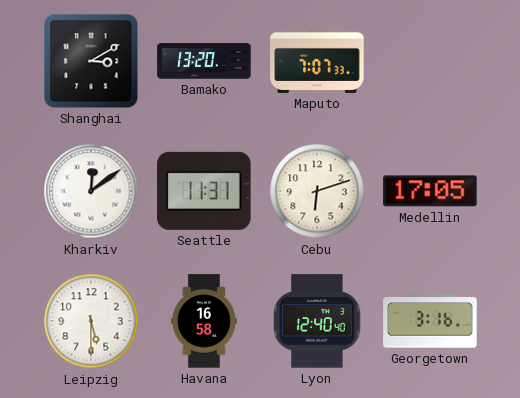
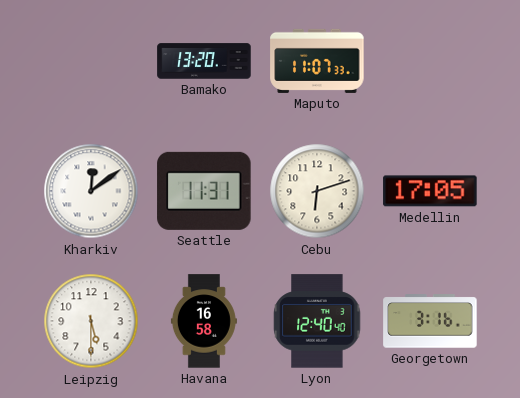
Shanghai: 3:10 -> none (91, 61)
Maputo: 7:07 -> 11:07 (317, 61)
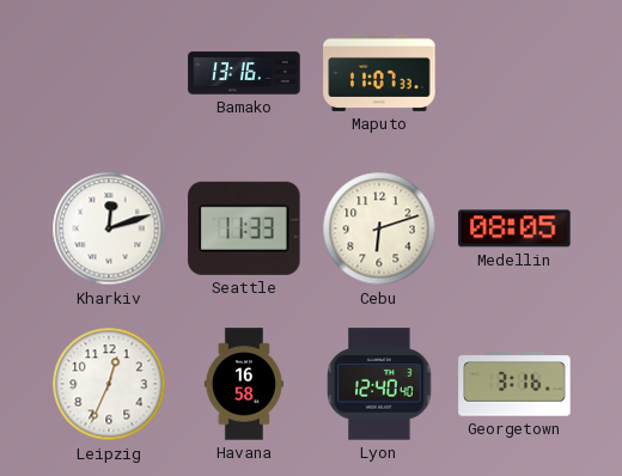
Bamako: 13:20 -> 13:16 (244, 73)
Kharkiv: 12:09 -> 12:12 (109, 228)
Seattle: 11:31 -> 11:33 (244, 228)
Medellin: 17:05 -> 08:05 (514, 228)
Leipzig: 5:30 -> 12:34 (109, 384)
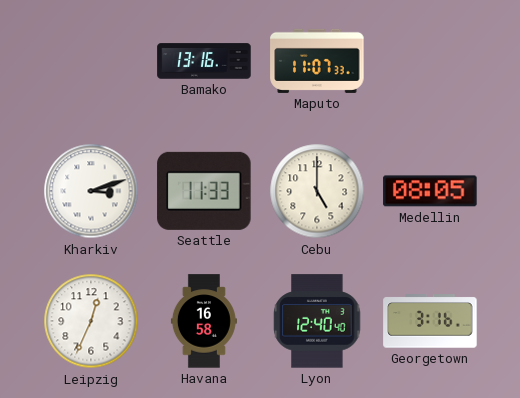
Kharkiv: 12:12 -> 3:12 (91, 191)
Cebu: 6:12 -> 5:00 (317, 191)
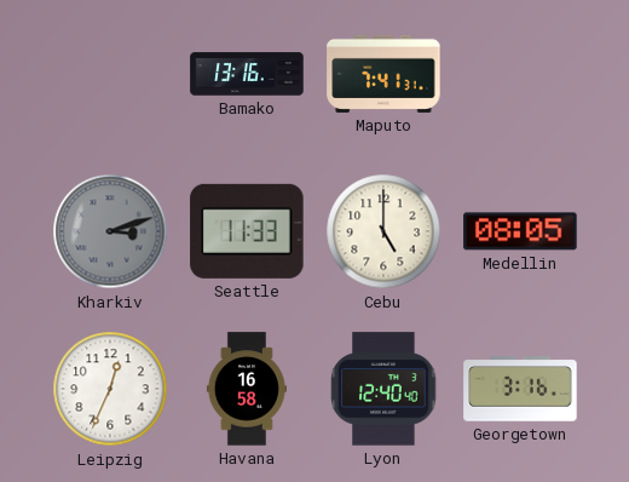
Maputo: 11:07 -> 7:41 (383, 74)
Kharkiv dial: white -> grey (110, 231)
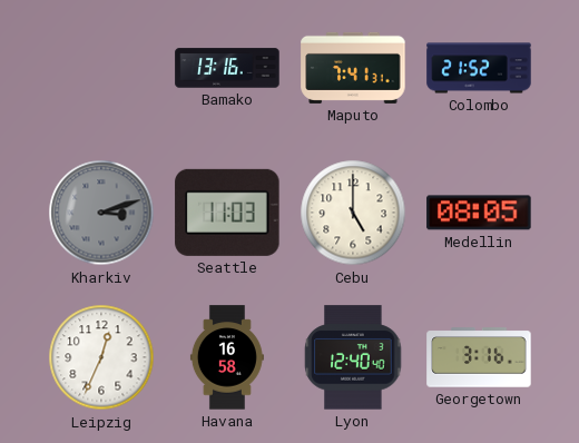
Colombo: none -> 21:52 (479, 68)
Seattle: 11:33 -> 11:03 (227, 213)
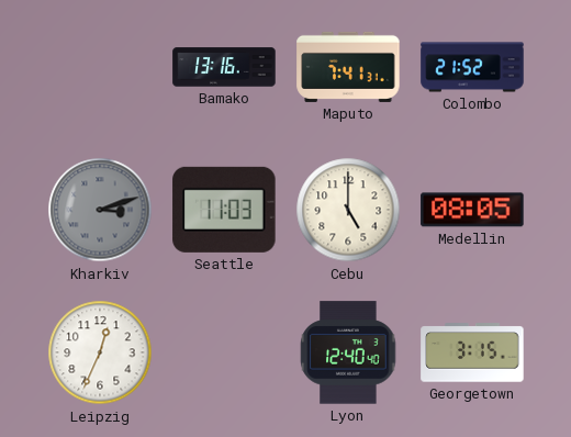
Havana: 16:58 -> none (227, 357)
Georgetown: 3:16 -> 3:15 (472, 352)
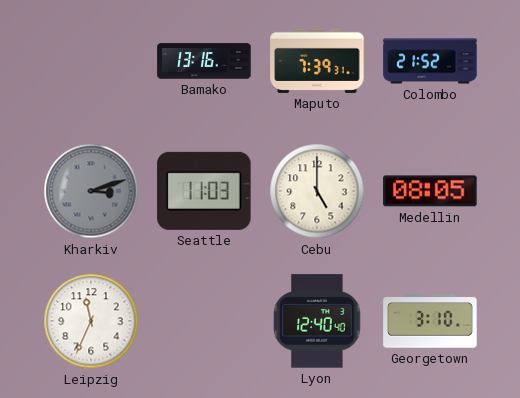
Maputo: 7:41 -> 7:39 (317, 61)
Leipzig: 12:34 -> 11:34 (91, 321)
Georgetown: 3:15 -> 3:10 (430, 321)
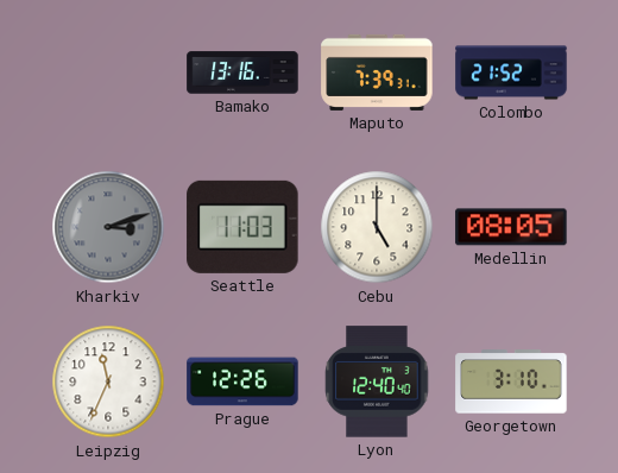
Prague: none -> 12:26 (242, 381)
